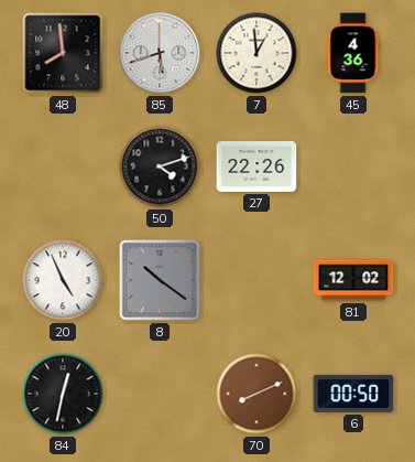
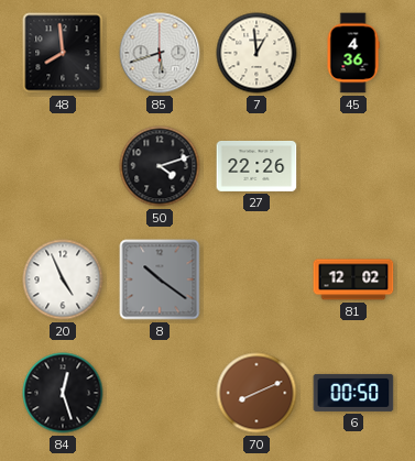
84: 12:32 -> 12:27 (63, 393)
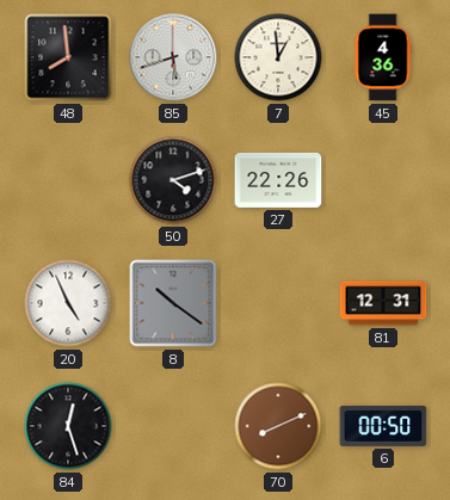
81: 12:02 -> 12:31 (383, 303)
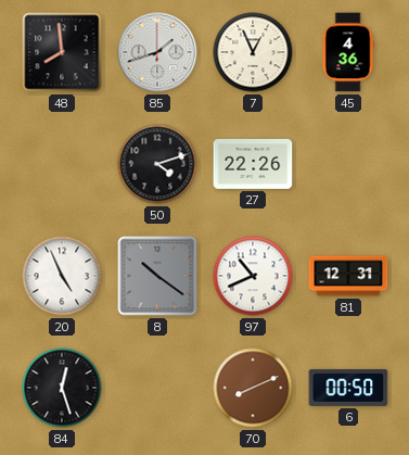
85: 5:42 -> 1:42 (157, 52)
7: 12:59 -> 12:56 (253, 52)
97: none -> 10:41 (253, 276)
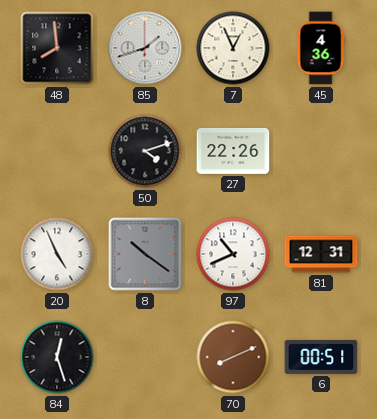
6: 00:50 -> 00:51 (321, 357)
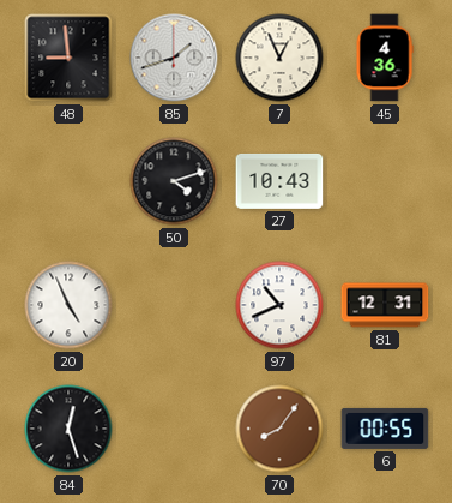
48: 7:59 -> 8:59 (68, 58)
27: 22:26 -> 10:43 (279, 181)
8: 10:21 -> none (145, 254)
70: 8:11 -> 8:06 (279, 429)
6: 00:51 -> 00:55 (385, 429)
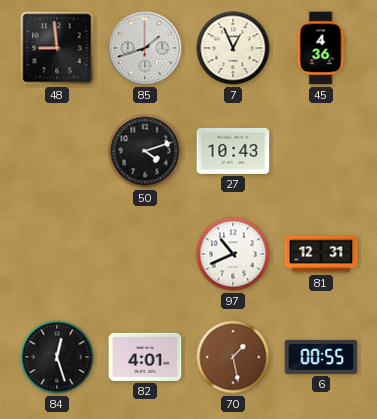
20: 4:56 -> none (68, 305)
82: none -> 4:01 (145, 357)
70: 8:06 -> 1:28 (233, 357)
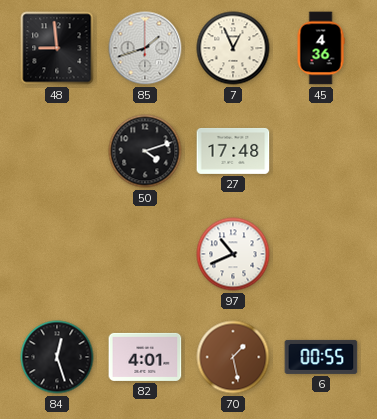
27: 10:43 -> 17:48 (233, 151)
81: 12:31 -> none (321, 254)
